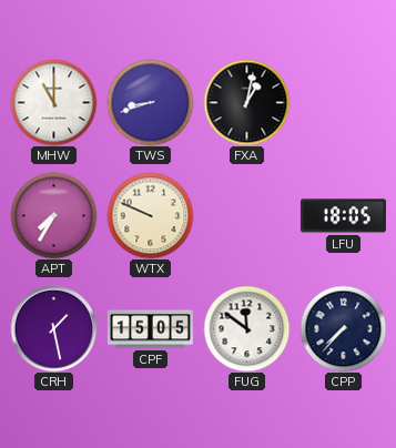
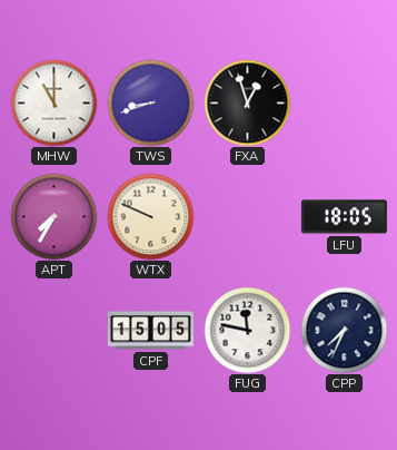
FXA: 1:02 -> 12:57 (247, 102)
CRH: 1:28 -> none (53, 328)
FUG: 11:51 -> 11:47 (247, 330)
CPP: 7:37 -> 7:34 (344, 330)
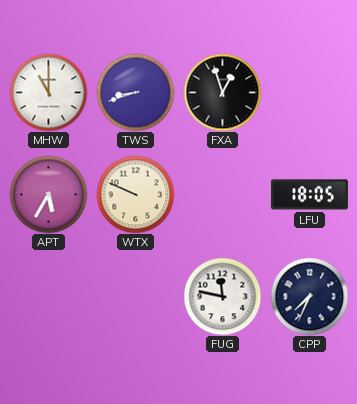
APT: 7:35 -> 5:35 (48, 194)
CPF: 15:05 -> none (150, 331)
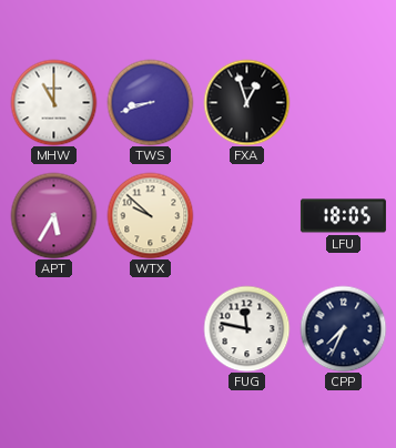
WTX: 9:49 -> 9:52 (150, 215)
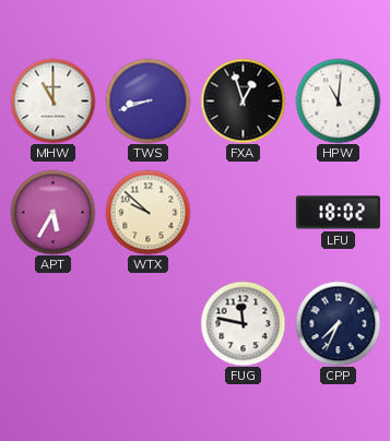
HPW: none -> 11:01 (338, 100)
LFU: 18:05 -> 18:02 (338, 213)
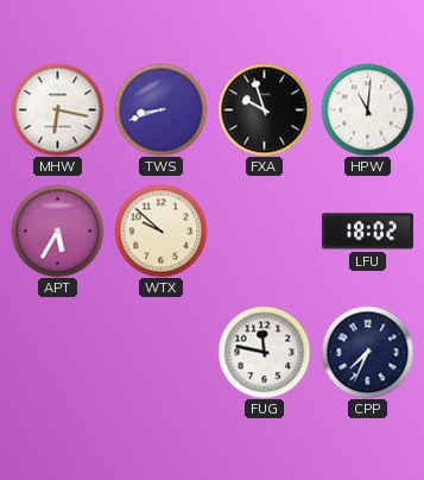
MHW: 11:00 -> 6:17 (57, 109)
FXA: 12:57 -> 9:57 (264, 109)
